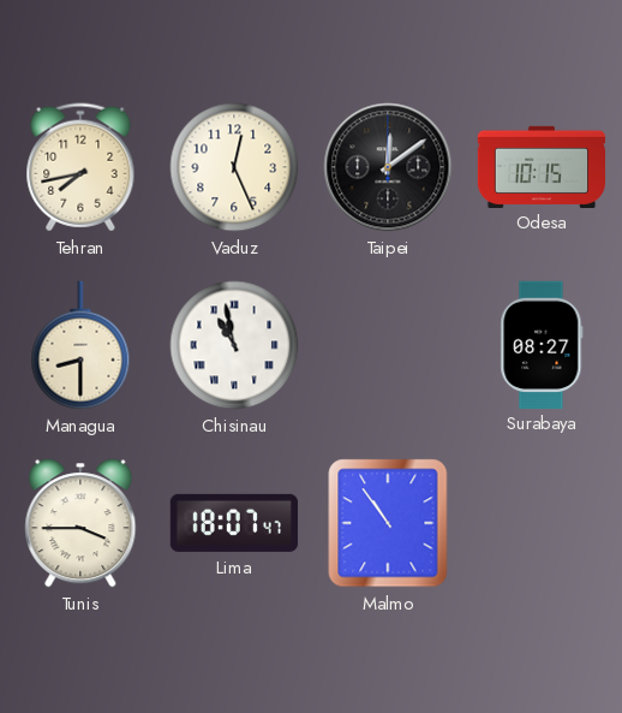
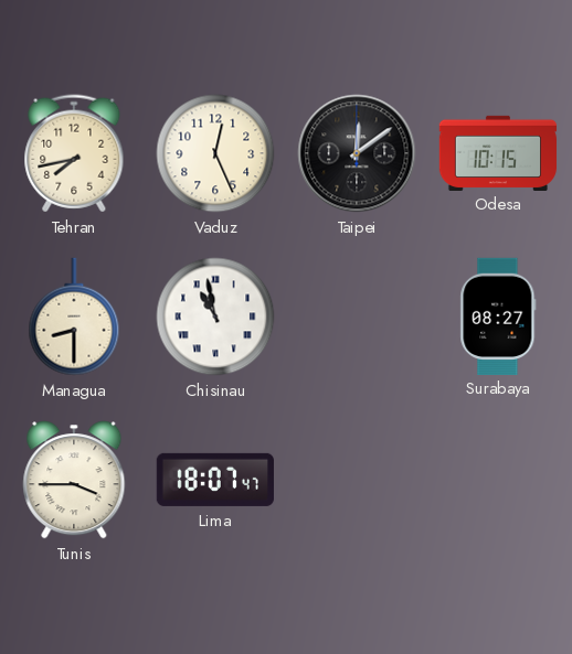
Malmo: 10:54 -> none (388, 523)
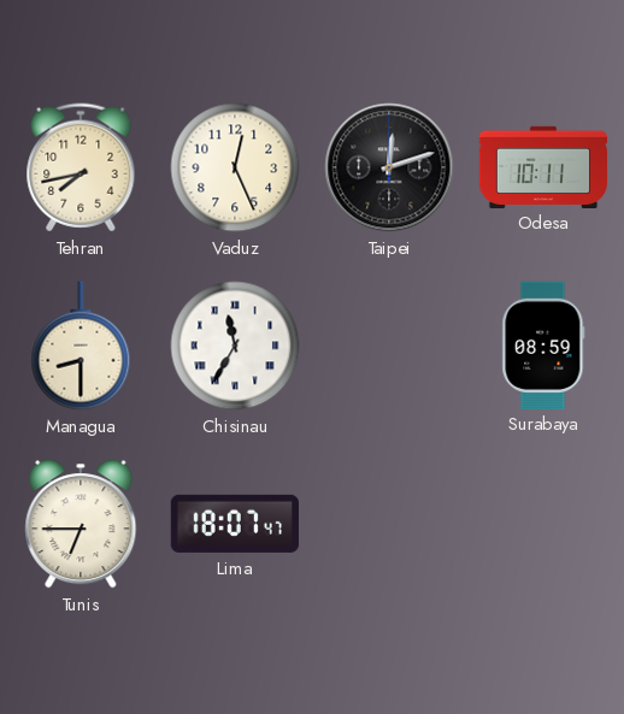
Taipei: 12:09 -> 12:12 (389, 167)
Odesa: 10:15 -> 10:11 (543, 166)
Chisinau: 10:58 -> 11:35 (235, 346)
Surabaya: 08:27 -> 08:59 (543, 344)
Tunis: 3:45 -> 6:45 (81, 524)
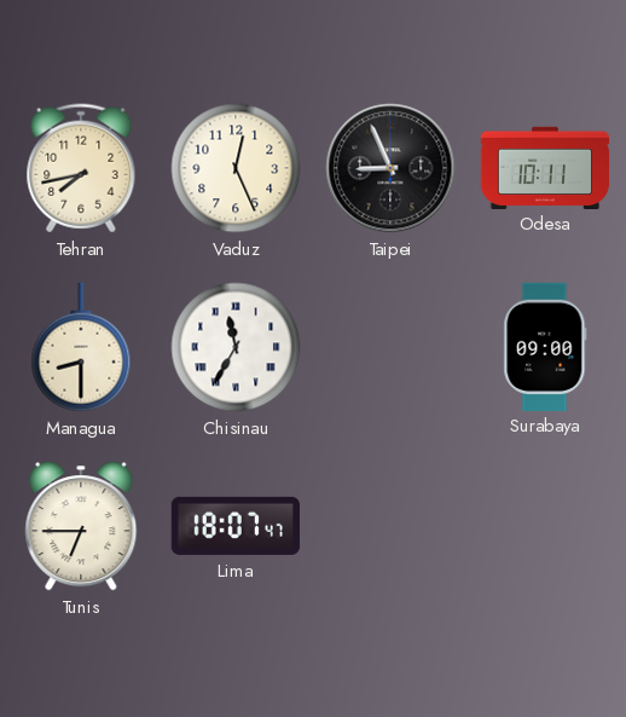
Taipei: 12:12 -> 8:56 (390, 168)
Surabaya: 08:59 -> 09:00 (545, 346)
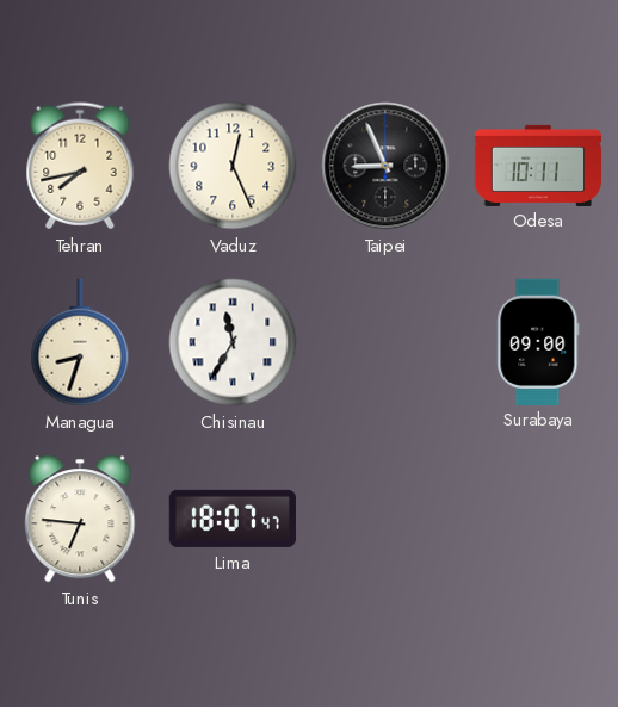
Managua: 8:30 -> 8:33 (80, 342)
Tunis: 6:45 -> 6:46 (80, 519)
